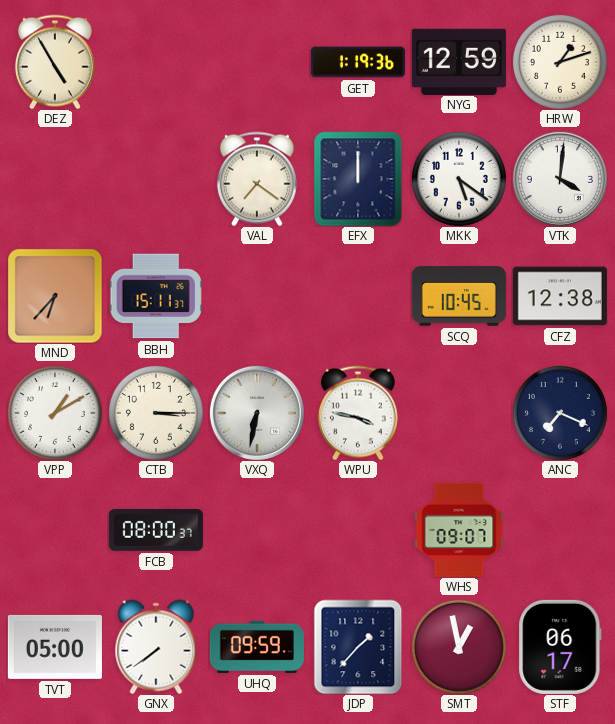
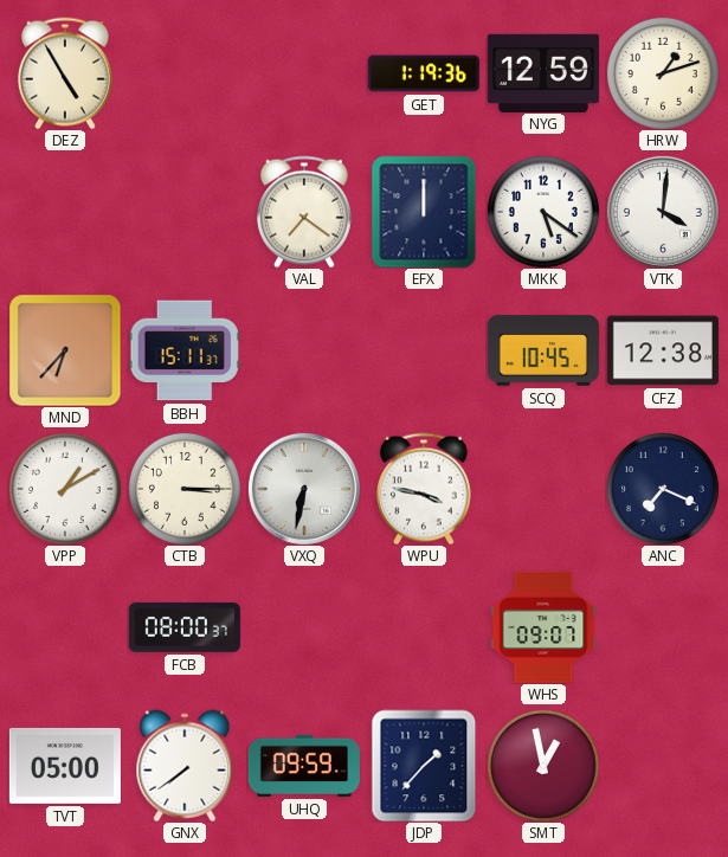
STF: 06:17 -> none (560, 647)
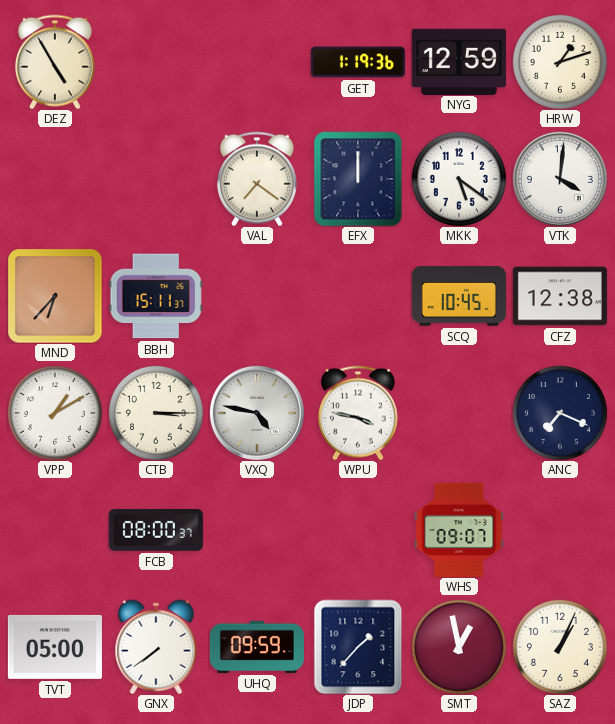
VXQ: 6:32 -> 4:47 (257, 413)
SAZ: none -> 1:04 (560, 647)
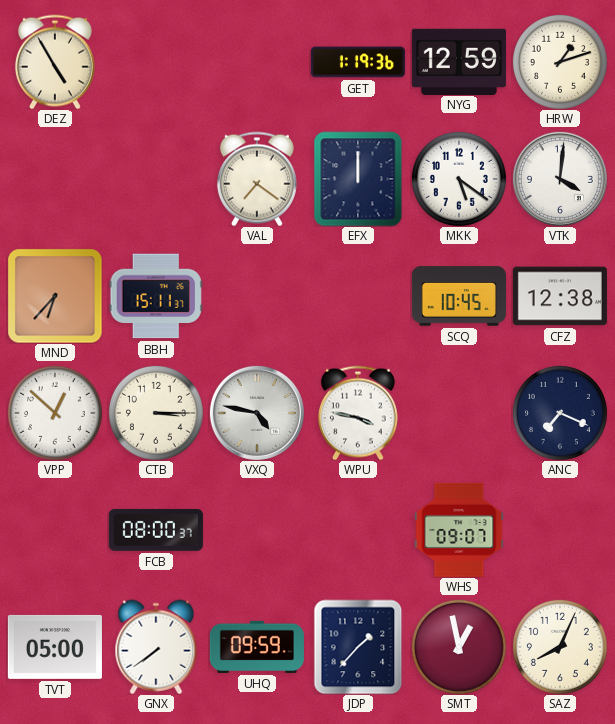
VPP: 1:10 -> 12:52 (55, 413)
SAZ: 1:04 -> 8:04 (560, 647)
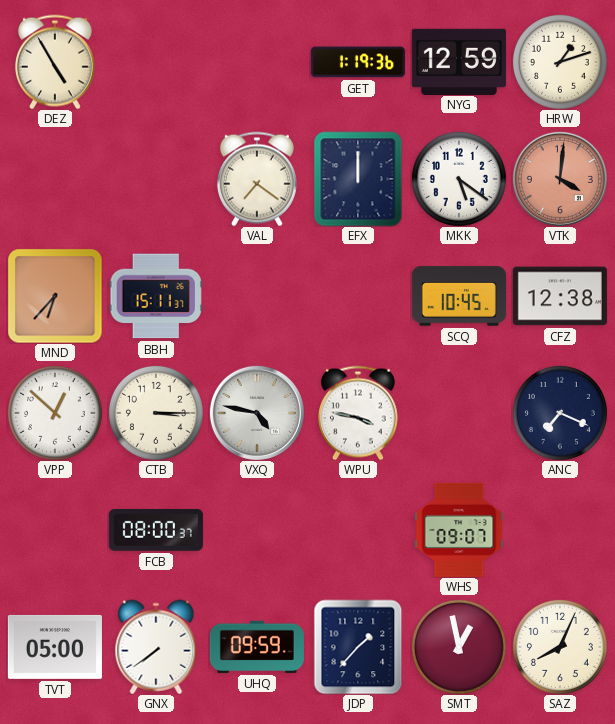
VTK dial: white -> salmon (560, 179)
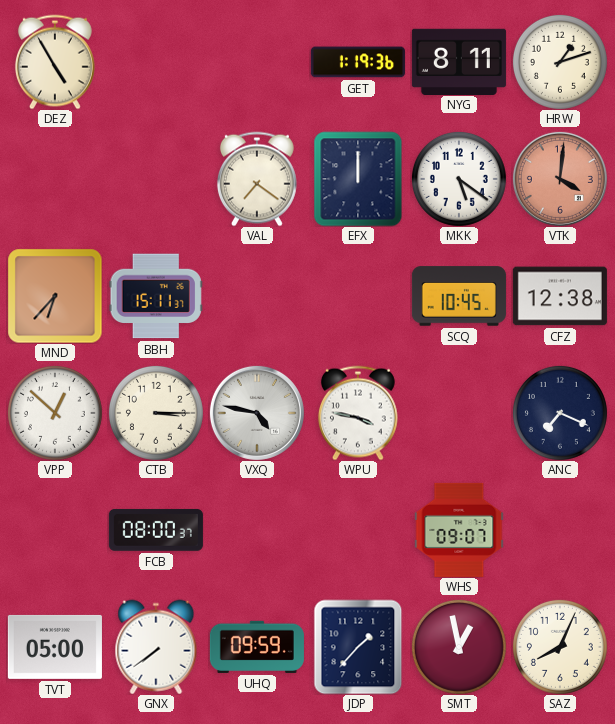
NYG: 12:59 -> 8:11 (459, 61)
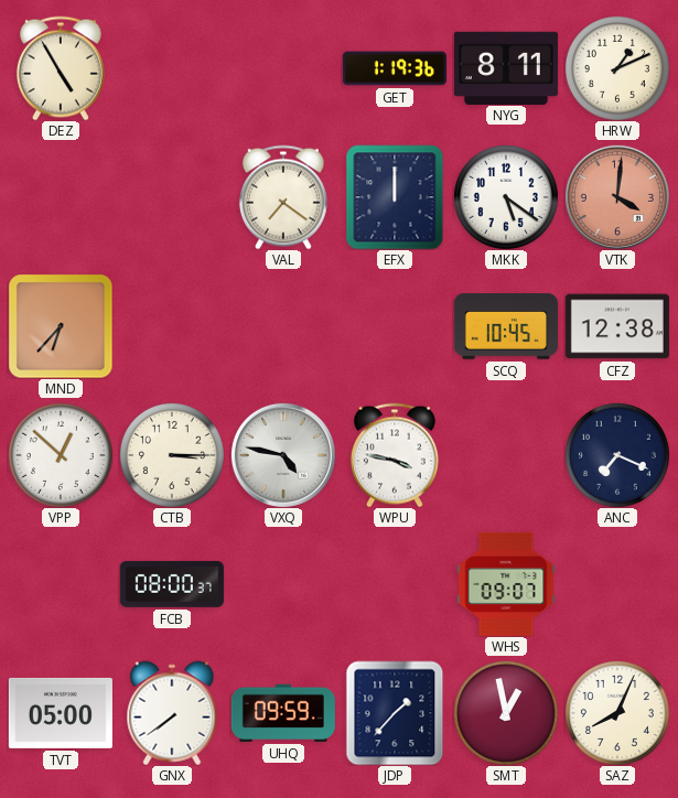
HRW: 1:12 -> 1:11 (617, 68)
BBH: 15:11 -> none (156, 296)
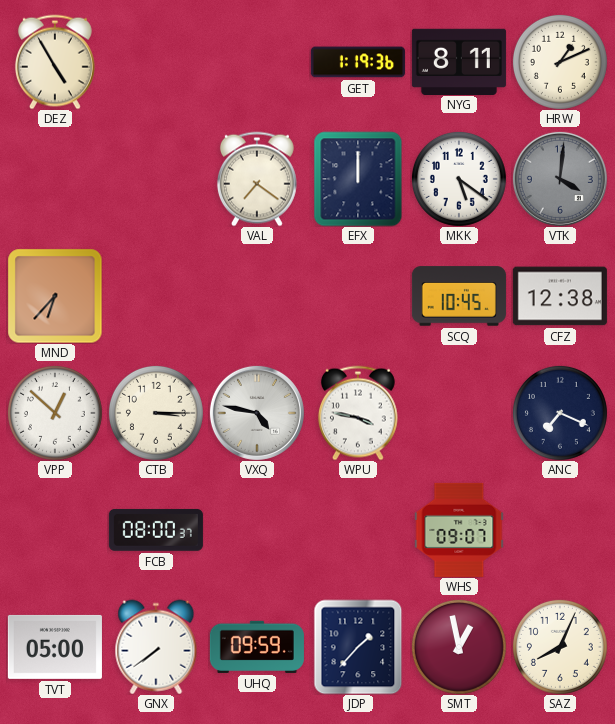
VTK dial: salmon -> grey (560, 179)
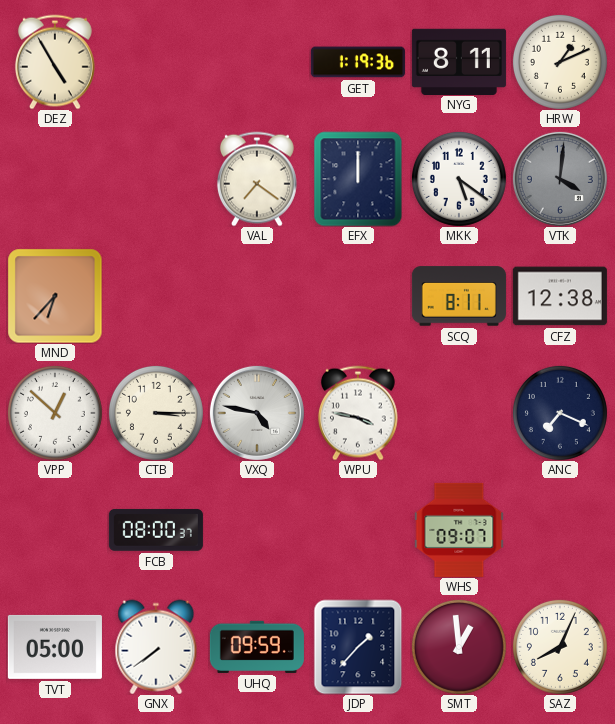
SCQ: 10:45 -> 8:11 (459, 296)
SMT: 12:58 -> 12:59 (459, 647)
